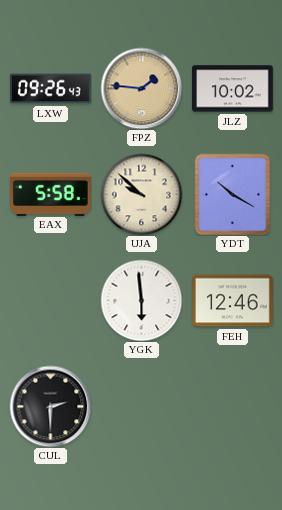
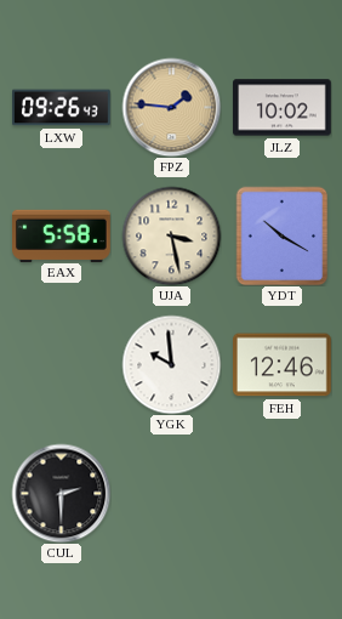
UJA: 9:52 -> 3:28 (171, 235)
YGK: 5:59 -> 9:59 (171, 364)
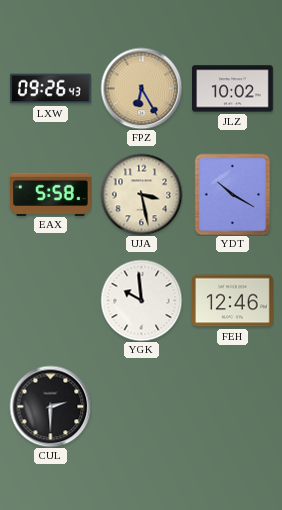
FPZ: 1:46 -> 6:25 (141, 88)
